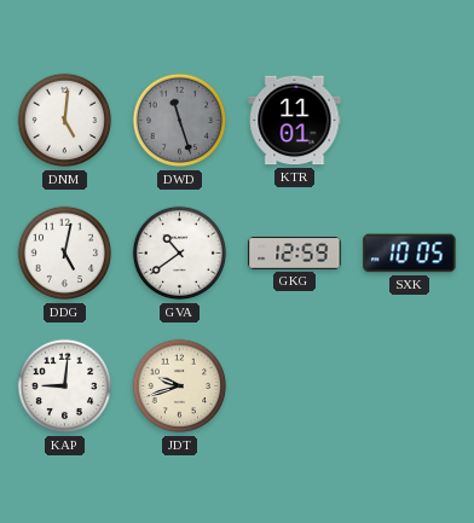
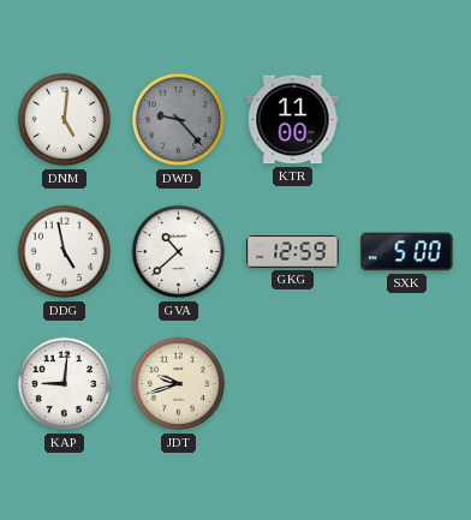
DWD: 11:27 -> 9:23 (179, 120)
KTR: 11:01 -> 11:00 (293, 120)
DDG: 5:02 -> 4:58 (65, 252)
GVA: 10:39 -> 10:38 (179, 252)
SXK: 10:05 -> 5:00 (407, 252)
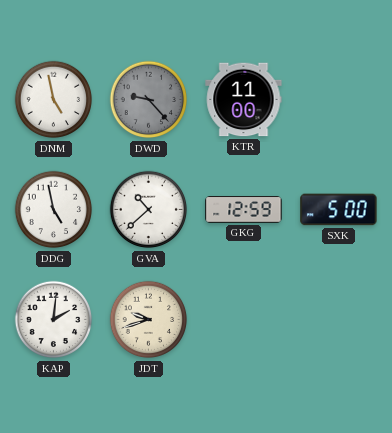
DNM: 5:01 -> 4:58 (54, 100)
KAP: 9:01 -> 2:01 (54, 320)
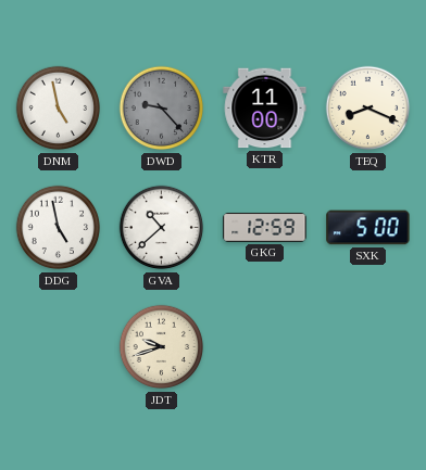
TEQ: none -> 8:19 (368, 109)
KAP: 2:01 -> none (54, 320)
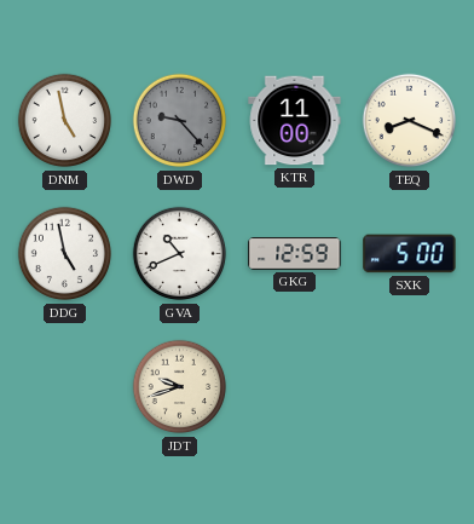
GVA: 10:38 -> 10:41 (180, 254)
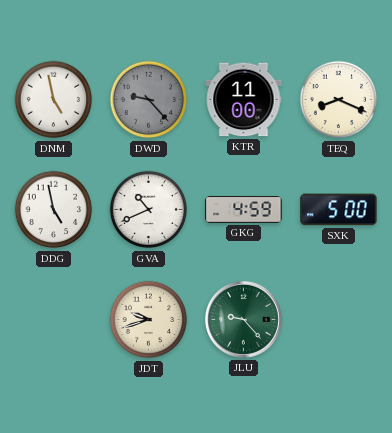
GKG: 12:59 -> 4:59 (244, 210)
JLU: none -> 9:23 (243, 319)
